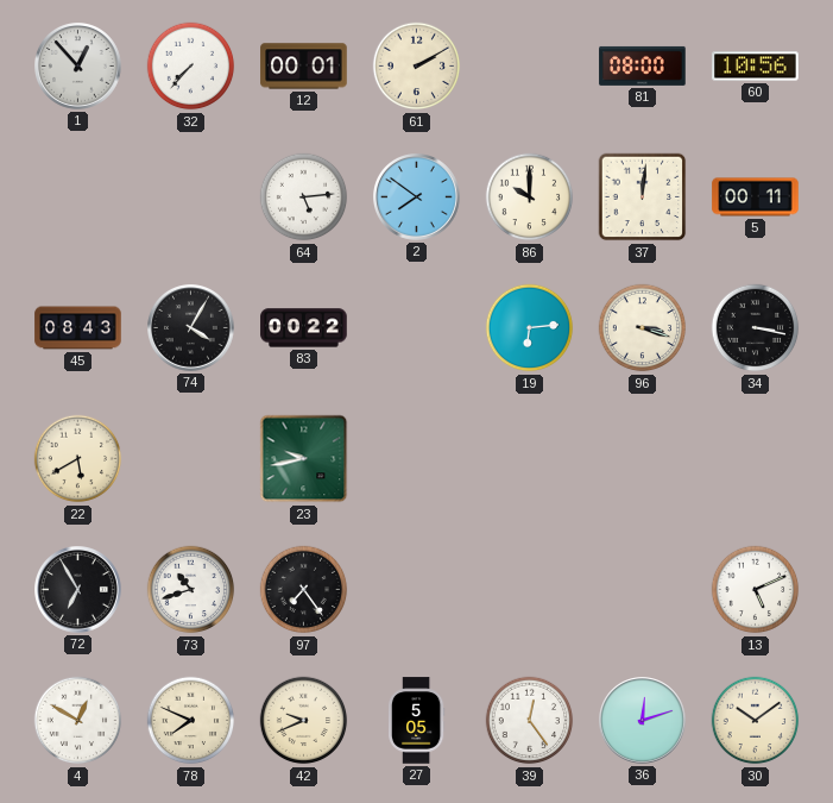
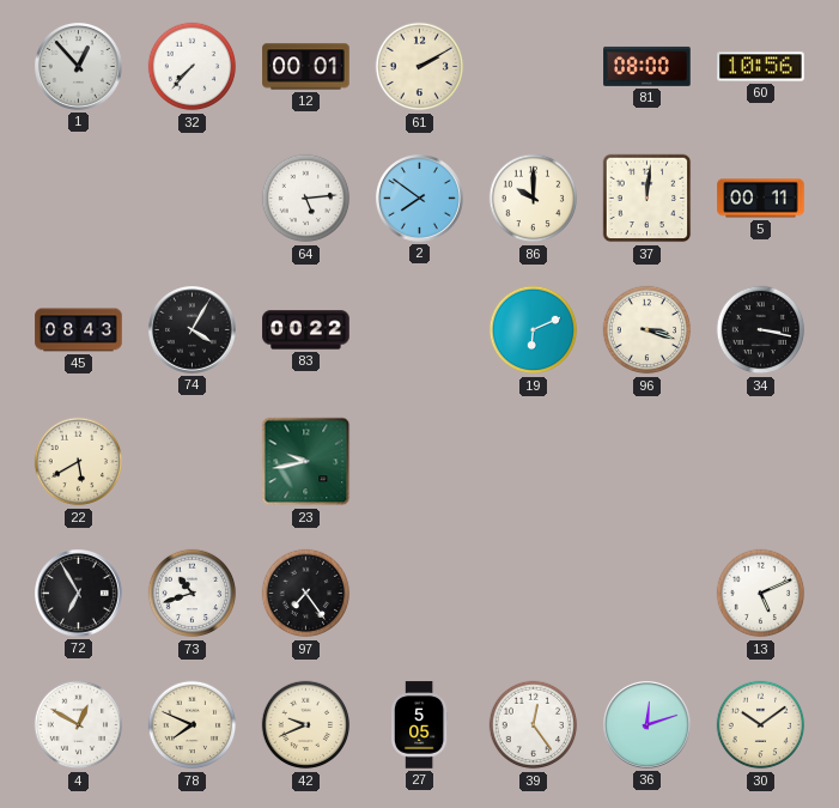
19: 6:14 -> 6:11 (534, 330)
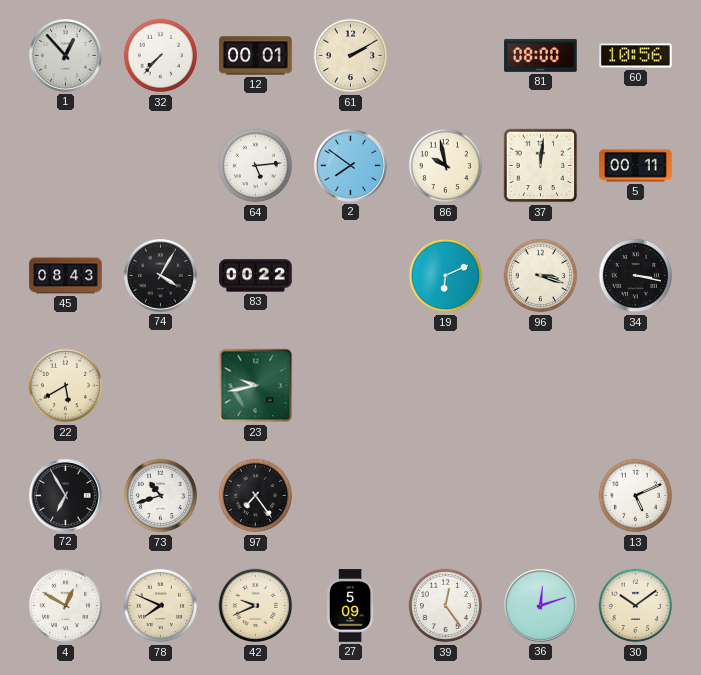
86: 10:00 -> 9:58 (446, 166)
27: 5:05 -> 5:09 (350, 606)
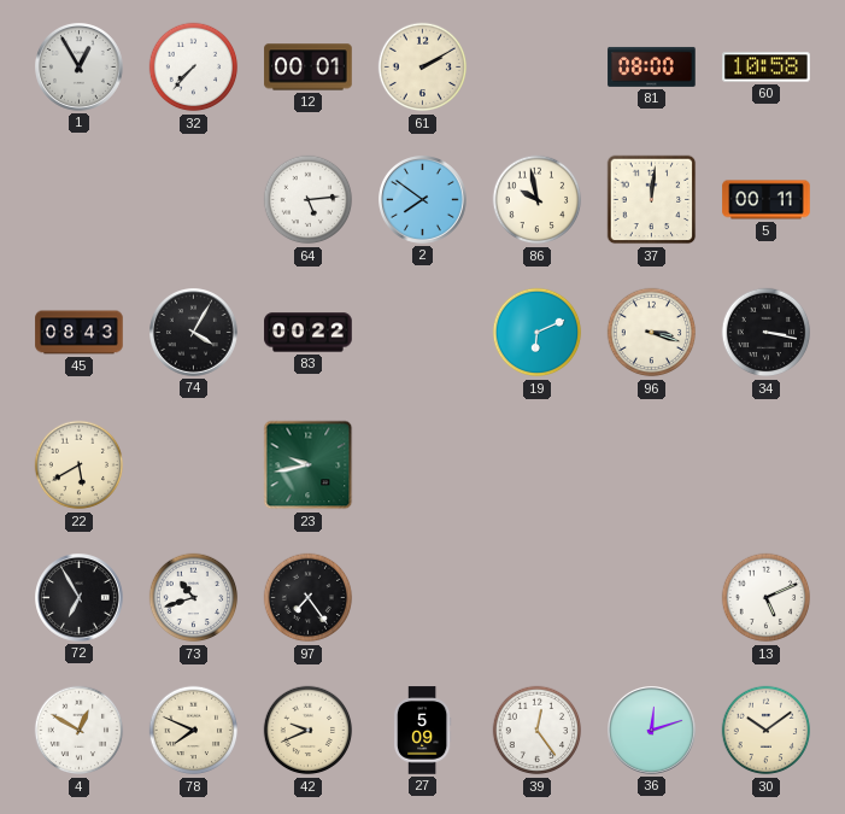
1: 12:53 -> 12:55 (80, 68)
60: 10:56 -> 10:58 (767, 68)
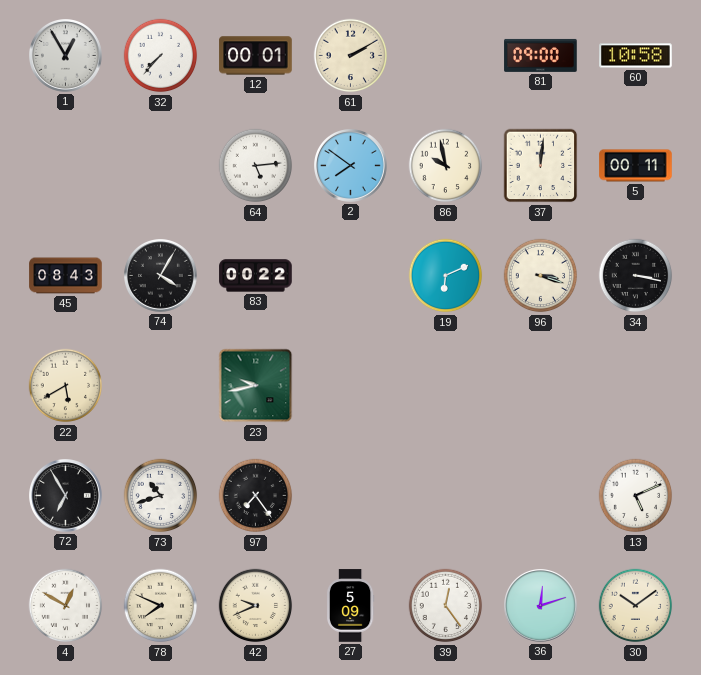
81: 08:00 -> 09:00 (541, 55)
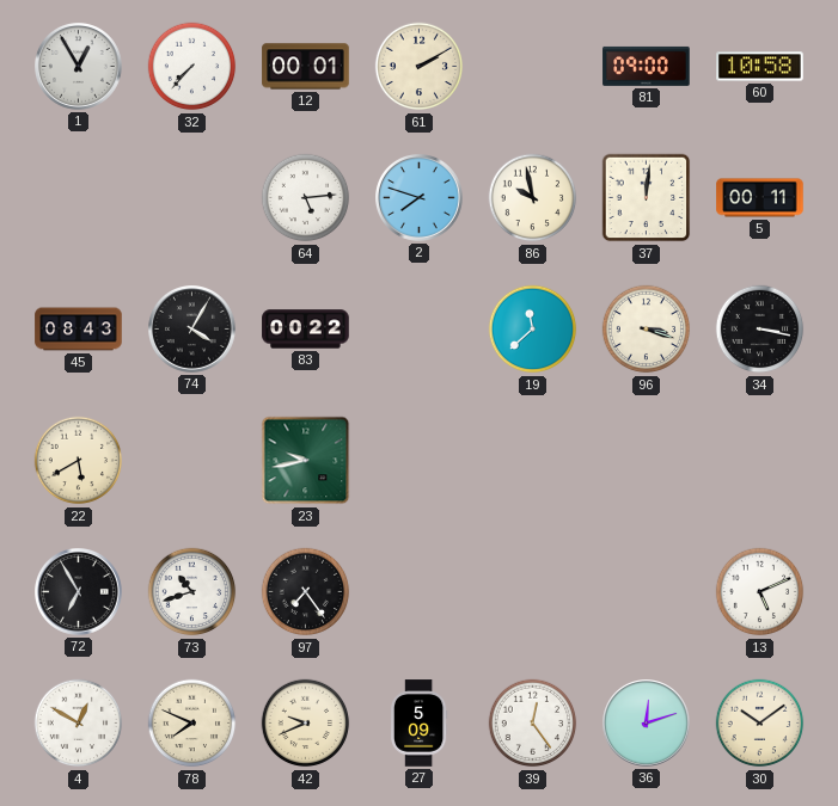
2: 7:51 -> 7:48 (420, 198)
19: 6:11 -> 11:38 (533, 330)
